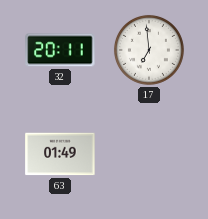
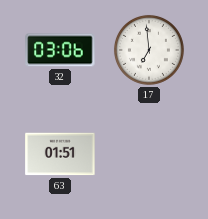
32: 20:11 -> 03:06 (60, 50)
63: 01:49 -> 01:51 (60, 154)
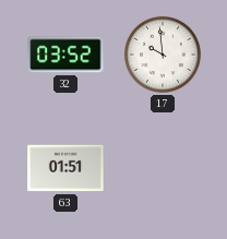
32: 03:06 -> 03:52 (65, 55)
17: 6:59 -> 9:59 (163, 55)
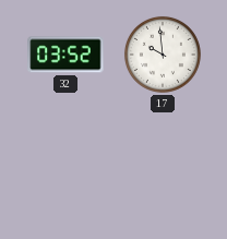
63: 01:51 -> none (65, 168)
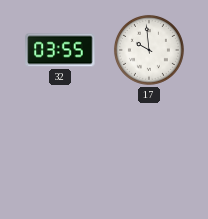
32: 03:52 -> 03:55 (60, 50)
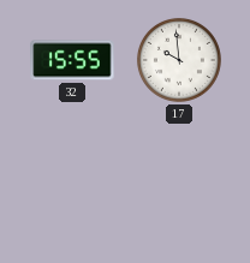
32: 03:55 -> 15:55 (72, 60)
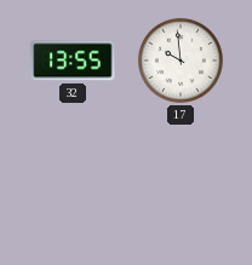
32: 15:55 -> 13:55 (73, 61)
